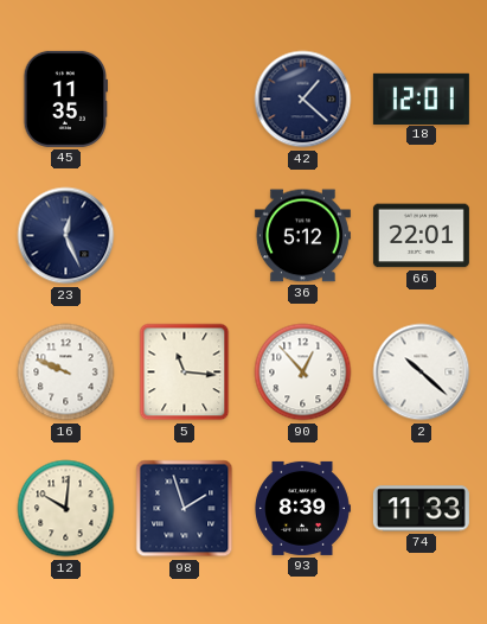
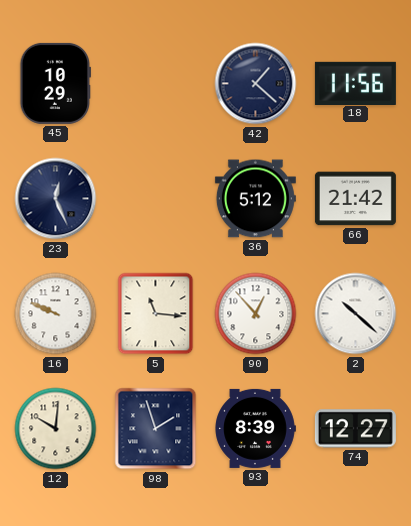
45: 11:35 -> 10:29 (55, 83)
18: 12:01 -> 11:56 (355, 83)
66: 22:01 -> 21:42 (355, 199)
74: 11:33 -> 12:27 (355, 429)
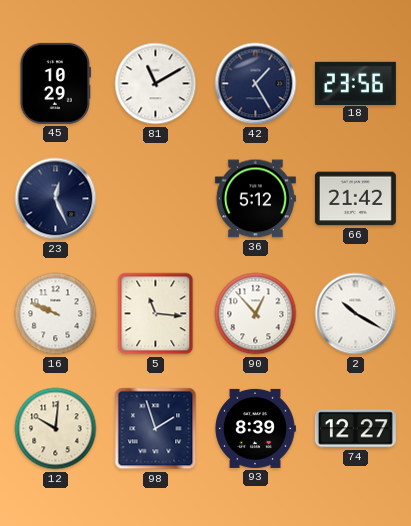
81: none -> 11:10 (156, 84)
42: 1:22 -> 1:25 (256, 84)
18: 11:56 -> 23:56 (355, 83)
2: 10:22 -> 10:20 (356, 314)
